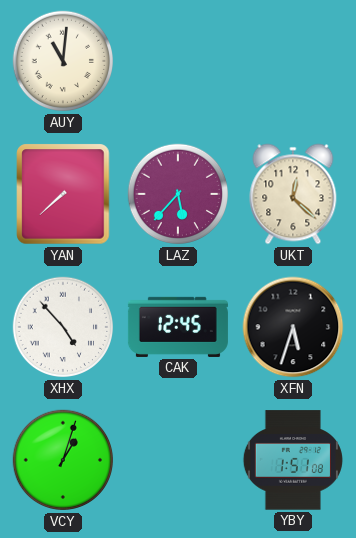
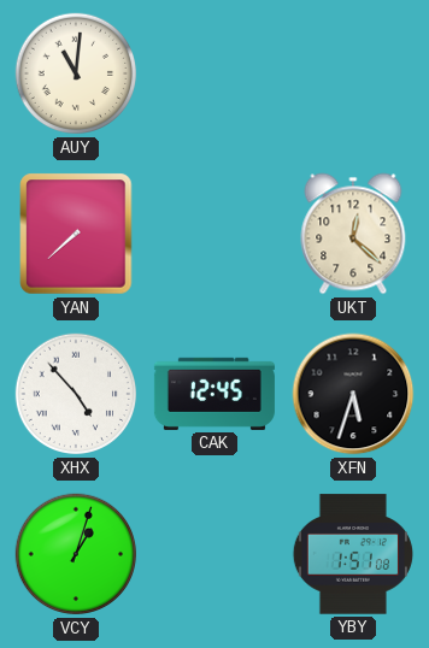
LAZ: 5:37 -> none (178, 194)
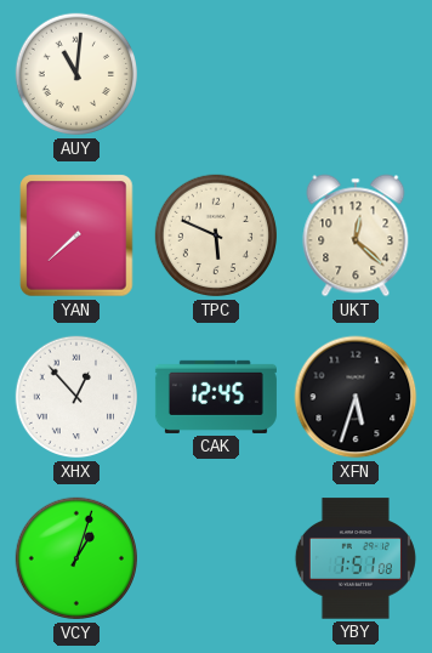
TPC: none -> 5:49 (216, 235)
XHX: 4:53 -> 12:53 (76, 397)
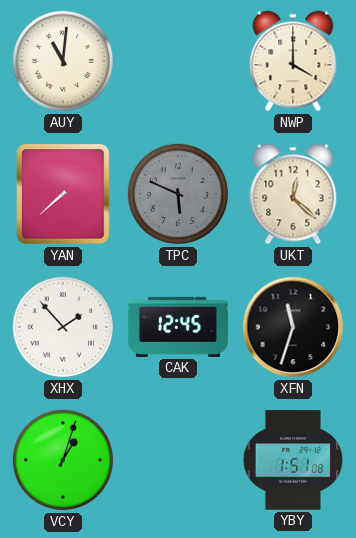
NWP: none -> 4:00 (293, 61)
TPC dial: cream -> grey (178, 194)
XHX: 12:53 -> 1:53 (63, 327)
XFN: 5:33 -> 11:33 (293, 327)
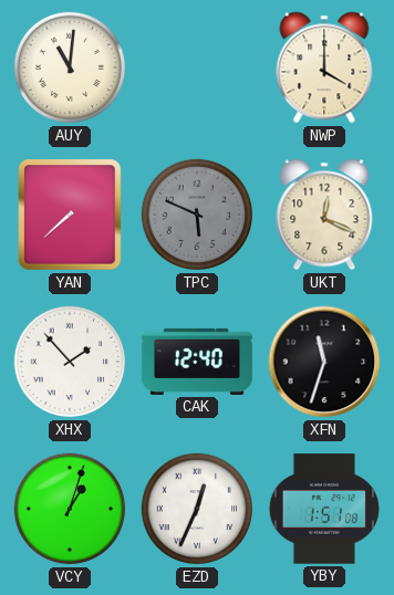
UKT: 12:22 -> 12:19 (324, 215)
CAK: 12:45 -> 12:40 (197, 362)
EZD: none -> 12:34 (197, 509)
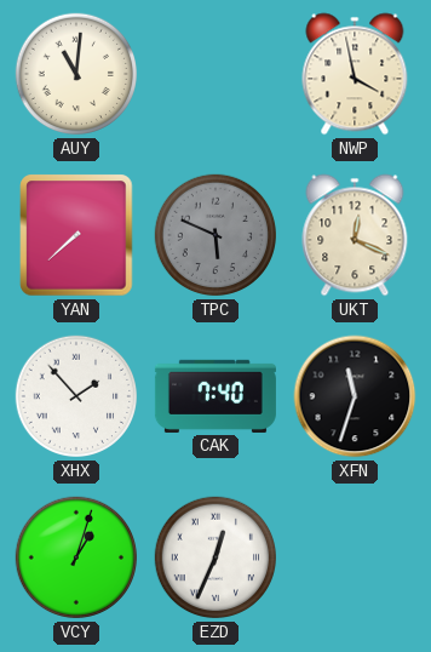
NWP: 4:00 -> 3:58 (355, 74)
CAK: 12:40 -> 7:40 (215, 396)
YBY: 1:51 -> none (324, 509)
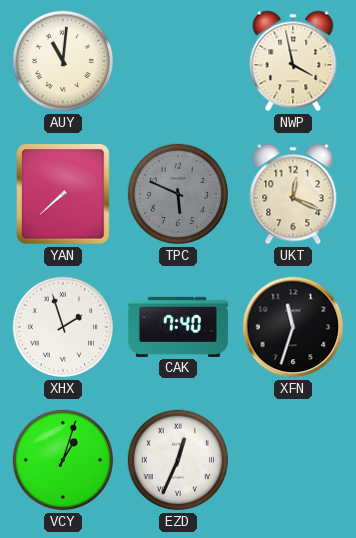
XHX: 1:53 -> 1:57 (63, 327)
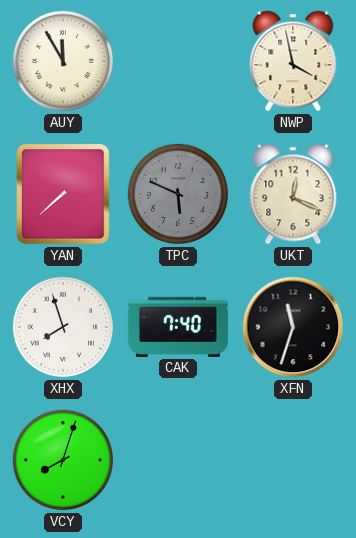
AUY: 11:01 -> 11:55 (63, 61)
XHX: 1:57 -> 7:57 (63, 327)
VCY: 1:03 -> 8:03 (63, 460)
EZD: 12:34 -> none (178, 460)
